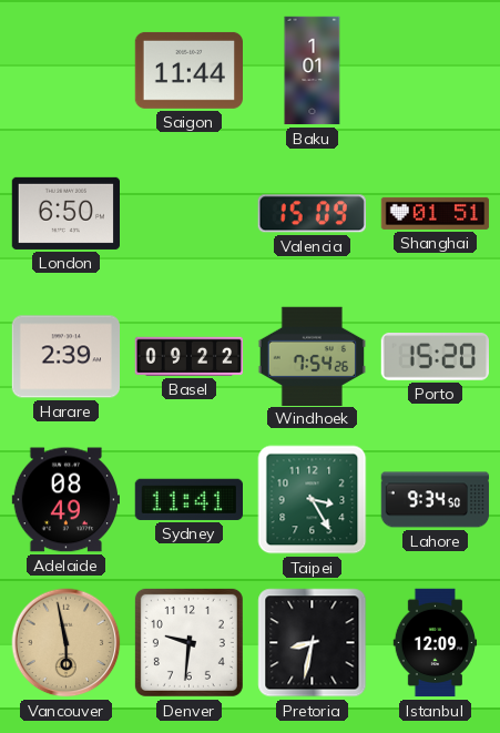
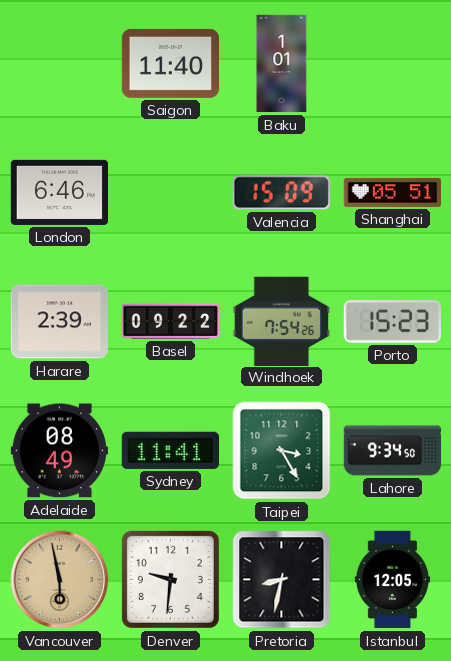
Saigon: 11:44 -> 11:40 (170, 63)
London: 6:50 -> 6:46 (59, 192)
Shanghai: 01:51 -> 05:51 (393, 192)
Porto: 15:20 -> 15:23 (392, 322)
Istanbul: 12:09 -> 12:05 (393, 580)
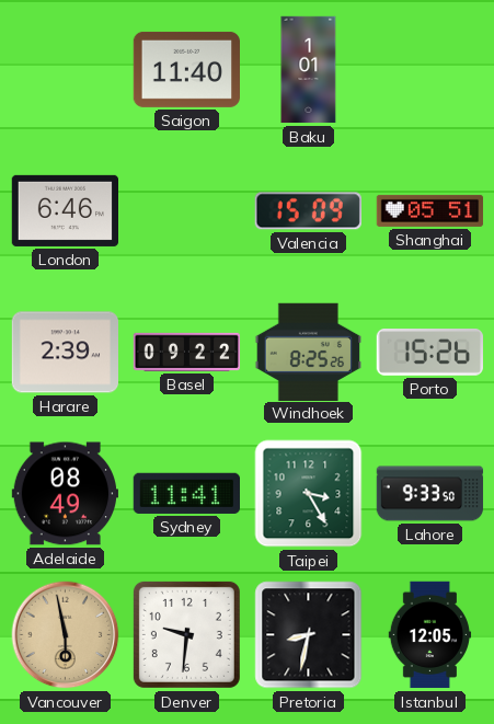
Windhoek: 7:54 -> 8:25 (308, 352)
Porto: 15:23 -> 15:26 (429, 353)
Lahore: 9:34 -> 9:33 (430, 494)
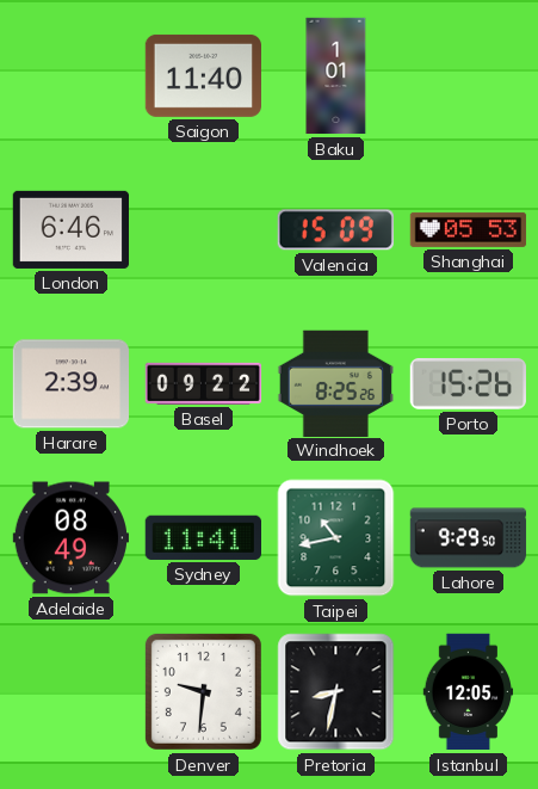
Shanghai: 05:51 -> 05:53 (469, 229)
Taipei: 3:25 -> 10:43 (336, 538)
Lahore: 9:33 -> 9:29 (469, 538)
Vancouver: 5:58 -> none (66, 635)
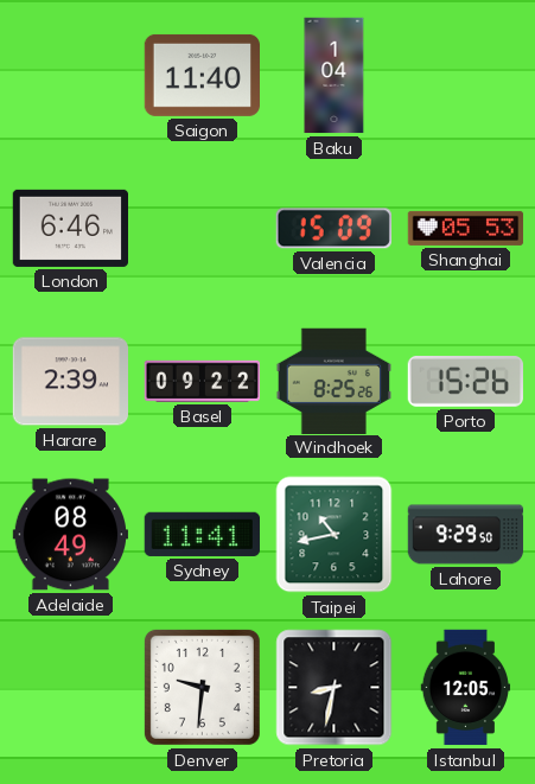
Baku: 1:01 -> 1:04 (335, 76)
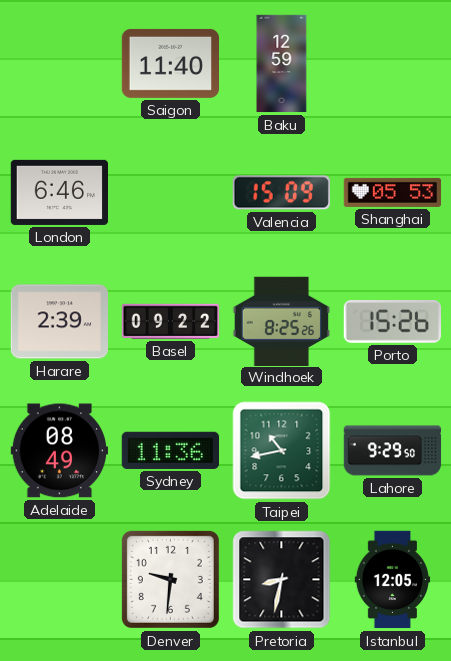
Baku: 1:04 -> 12:59 (282, 64)
Sydney: 11:41 -> 11:36 (170, 450)
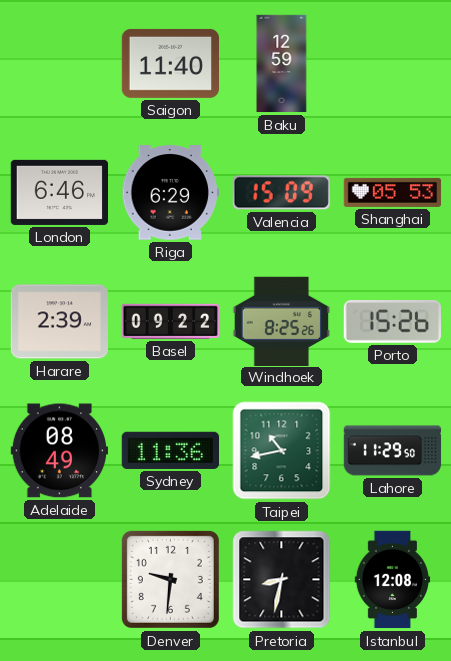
Riga: none -> 6:29 (170, 193)
Lahore: 9:29 -> 11:29 (393, 451)
Istanbul: 12:05 -> 12:08 (393, 580)
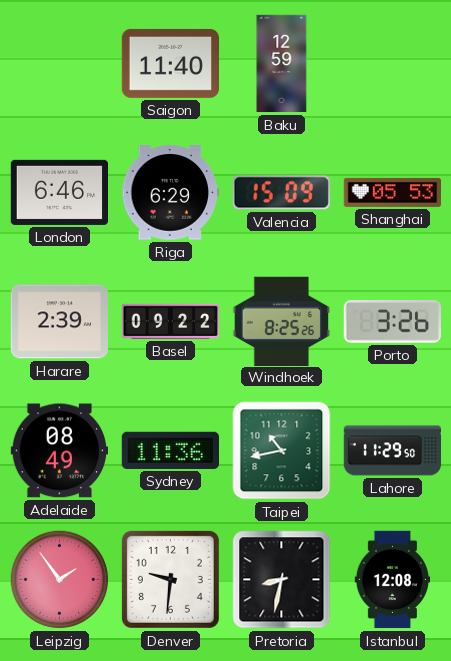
Porto: 15:26 -> 3:26 (392, 322)
Leipzig: none -> 1:54 (60, 580)
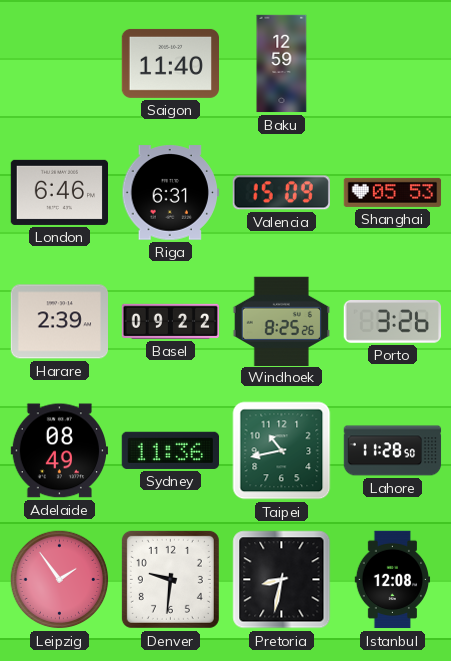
Riga: 6:29 -> 6:31 (170, 193)
Lahore: 11:29 -> 11:28 (393, 451)
